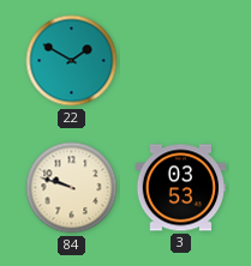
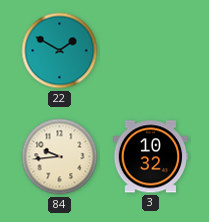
84: 9:48 -> 9:44 (60, 157)
3: 03:53 -> 10:32 (151, 157)
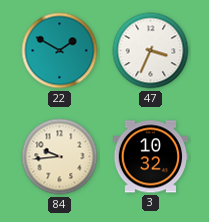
47: none -> 3:34 (151, 51)
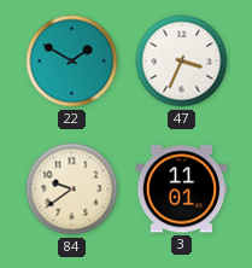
84: 9:44 -> 9:39 (72, 190)
3: 10:32 -> 11:01 (182, 190)
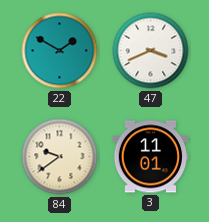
47: 3:34 -> 3:41 (151, 51)
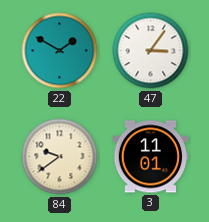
47: 3:41 -> 3:06 (151, 51)
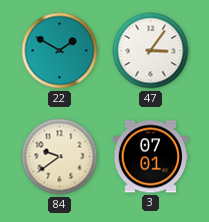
3: 11:01 -> 07:01 (151, 157)
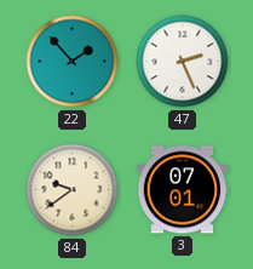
22: 1:50 -> 1:53 (73, 62)
47: 3:06 -> 2:26 (183, 62)
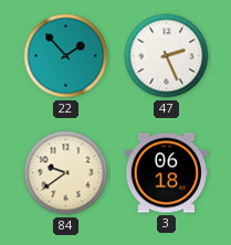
3: 07:01 -> 06:18 (167, 173)
